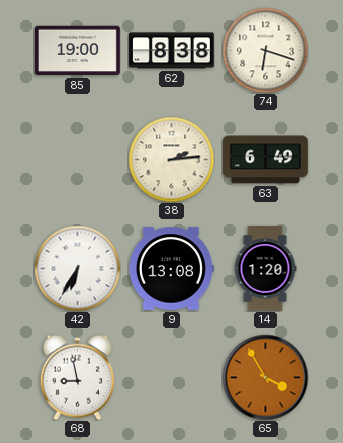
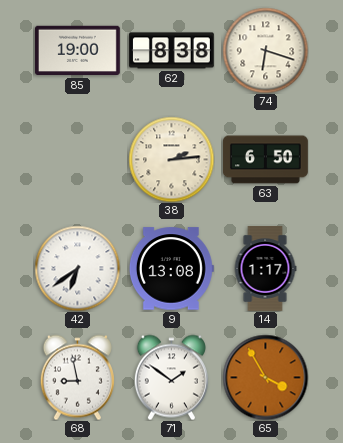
63: 6:49 -> 6:50 (266, 160)
42: 6:35 -> 6:39 (77, 268)
14: 1:20 -> 1:17 (265, 269)
71: none -> 1:51 (171, 377)
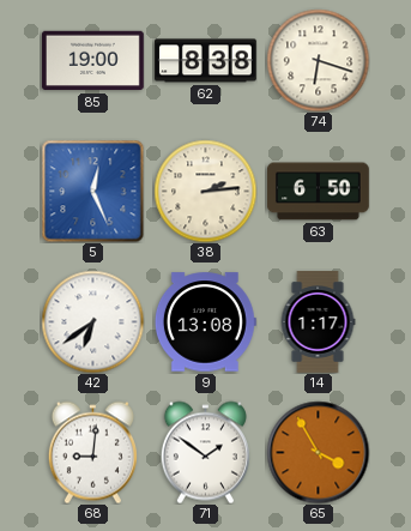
5: none -> 12:26 (92, 191)
68: 8:58 -> 9:01 (92, 452)
